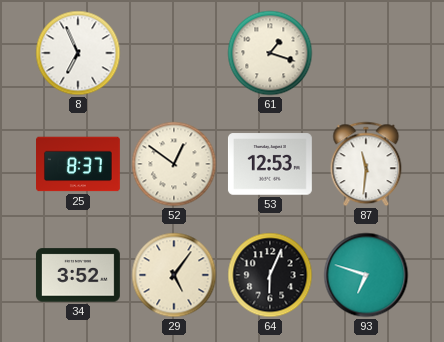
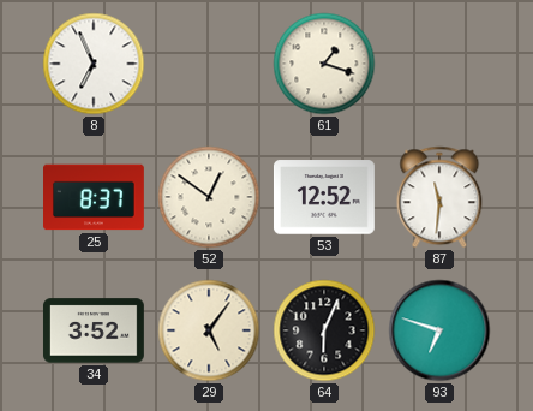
53: 12:53 -> 12:52 (324, 197)
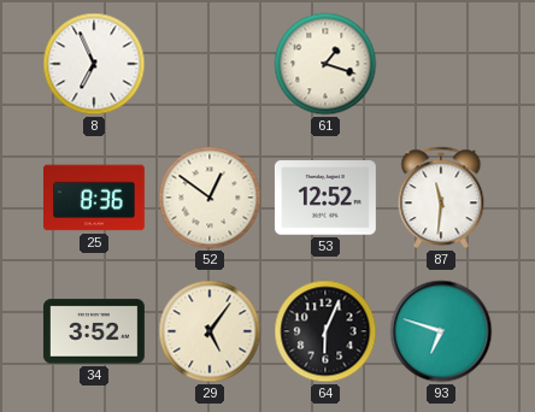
25: 8:37 -> 8:36 (95, 198)
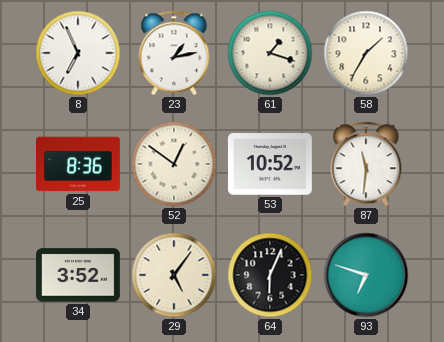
23: none -> 1:13 (174, 53)
58: none -> 1:35 (366, 53)
53: 12:52 -> 10:52 (270, 164)
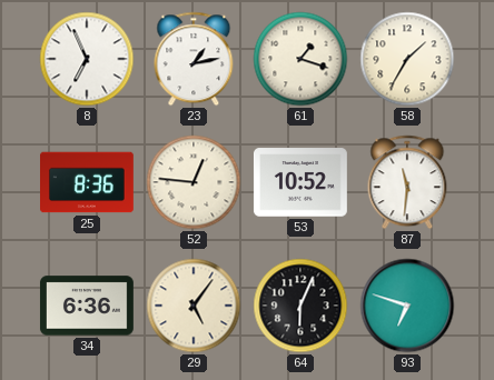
52: 12:51 -> 12:46 (194, 182)
34: 3:52 -> 6:36 (87, 306)
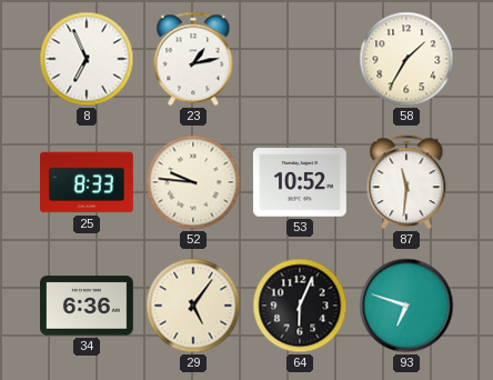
61: 1:18 -> none (300, 59)
25: 8:36 -> 8:33 (88, 182)
52: 12:46 -> 9:46 (193, 182)
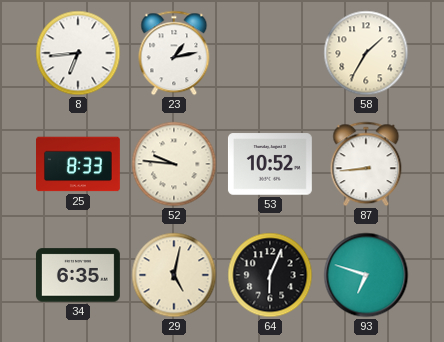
8: 6:56 -> 6:44 (78, 53)
87: 11:31 -> 8:44 (366, 164)
34: 6:36 -> 6:35 (78, 275)
29: 5:06 -> 5:02 (174, 275)
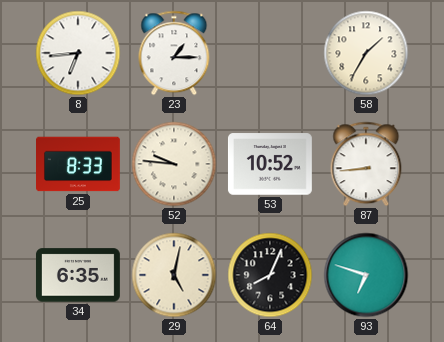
23: 1:13 -> 1:15 (174, 53)
64: 6:04 -> 8:04 (270, 275)
